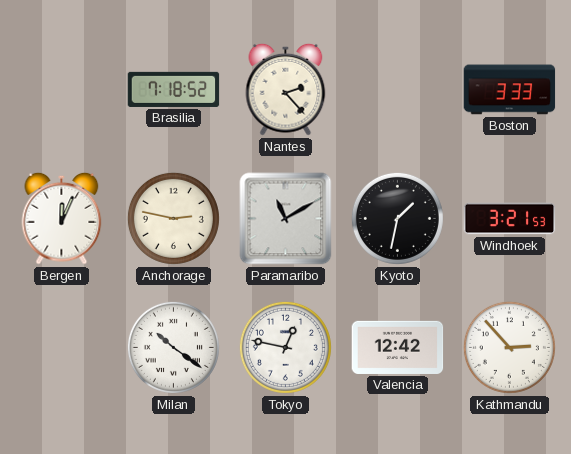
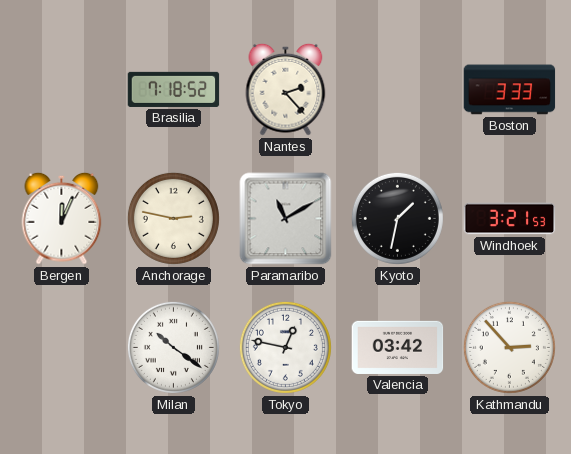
Valencia: 12:42 -> 03:42 (398, 347)
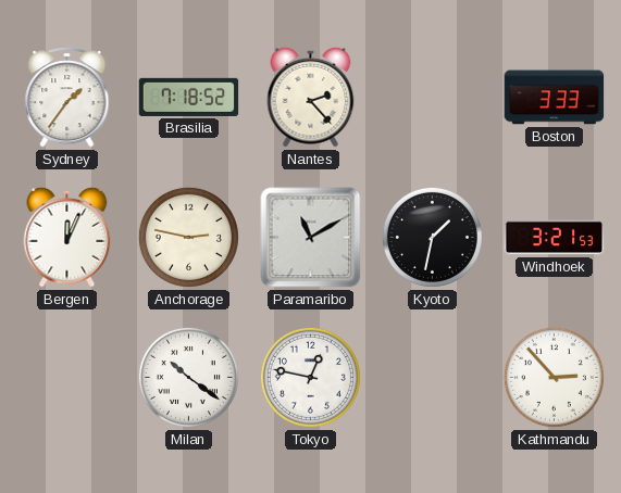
Sydney: none -> 1:36 (67, 97)
Valencia: 03:42 -> none (398, 347)
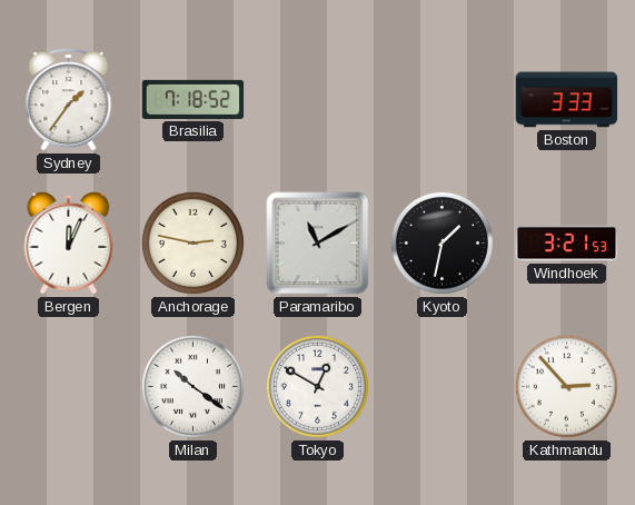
Nantes: 2:23 -> none (311, 97)
Tokyo: 12:47 -> 12:50 (317, 386)
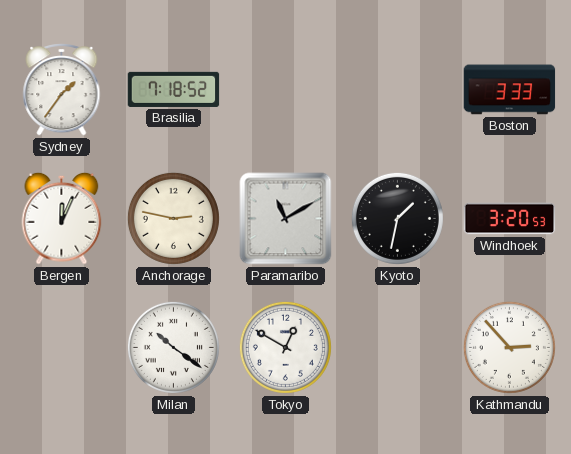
Windhoek: 3:21 -> 3:20 (510, 219)
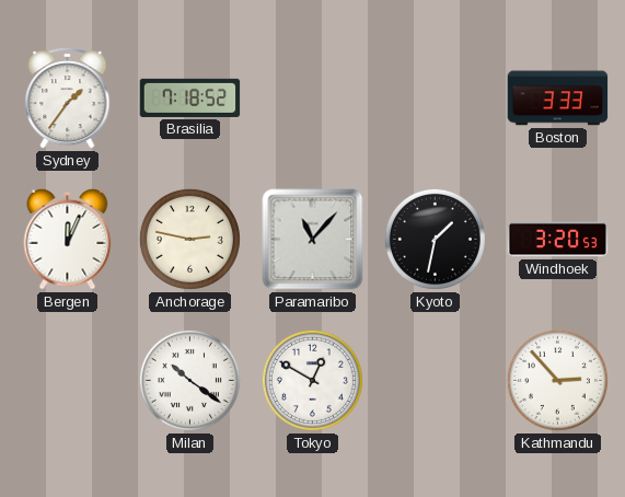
Paramaribo: 11:10 -> 11:07 (313, 240)
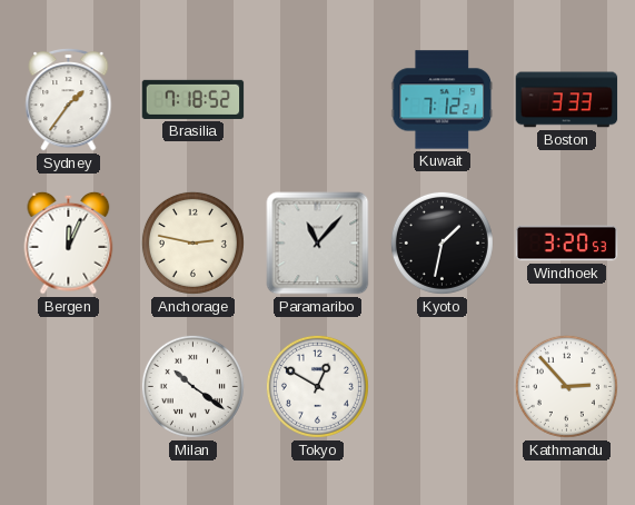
Kuwait: none -> 7:12 (443, 100)
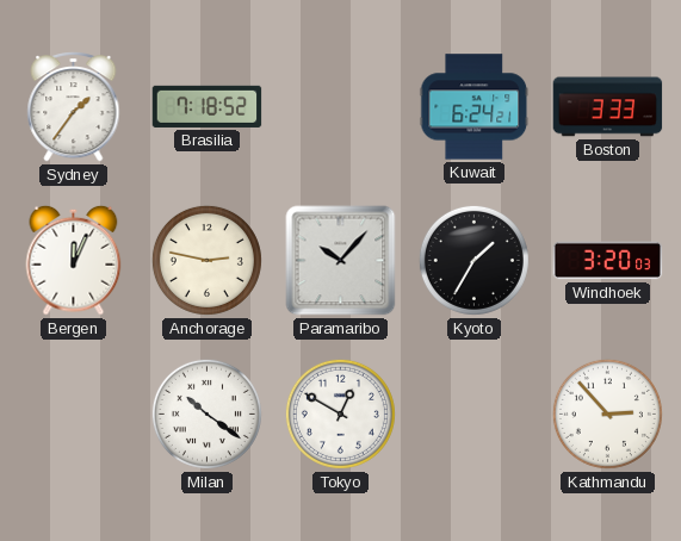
Kuwait: 7:12 -> 6:24 (475, 107)
Paramaribo: 11:07 -> 10:07 (341, 261)
Kyoto: 1:32 -> 1:35 (473, 260)
Windhoek: 3:20:53 -> 3:20:03 (608, 261)
